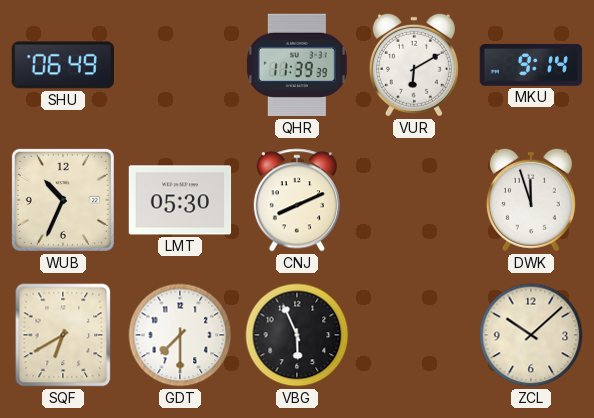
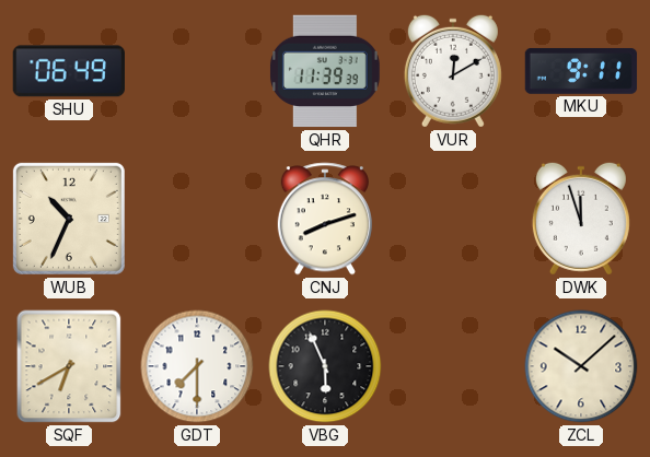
VUR: 6:10 -> 12:10 (453, 71)
MKU: 9:14 -> 9:11 (581, 71)
LMT: 05:30 -> none (180, 200)
CNJ: 8:11 -> 8:12 (325, 219)
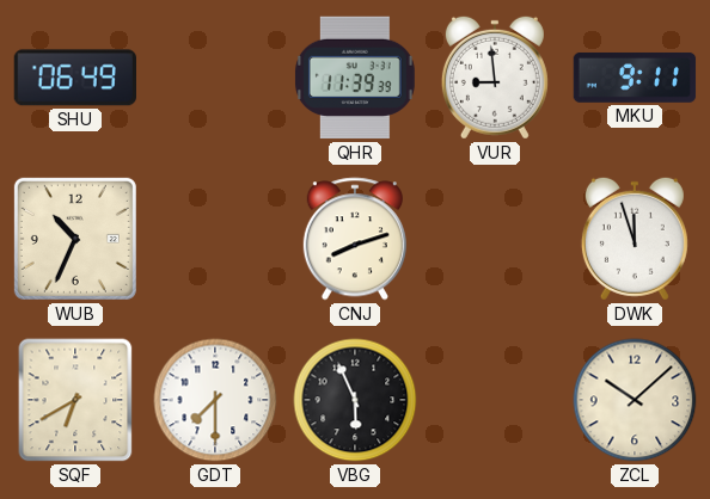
VUR: 12:10 -> 8:59 (495, 78)
